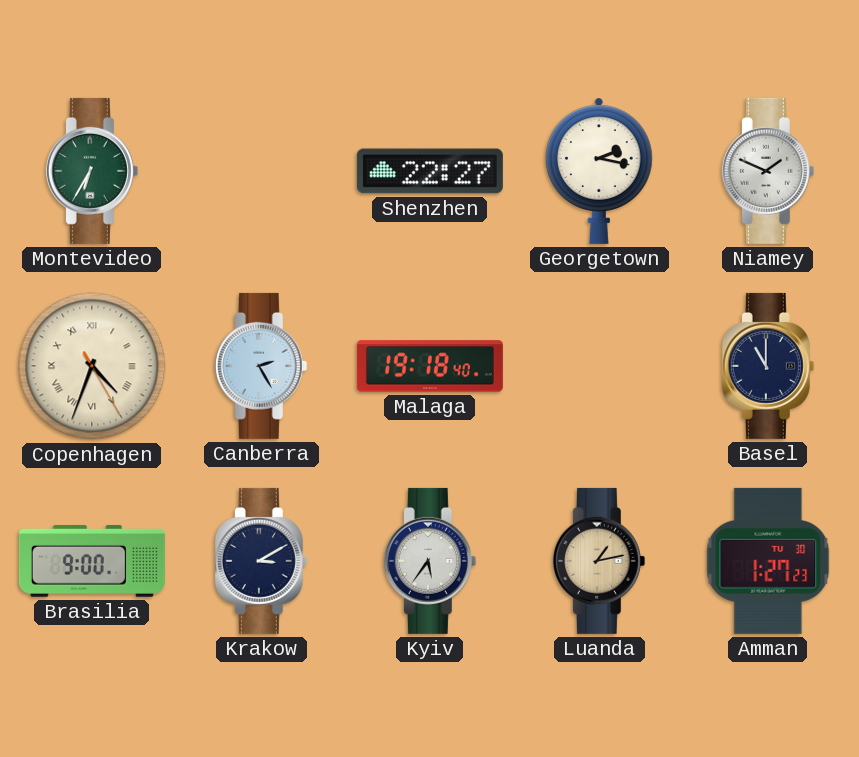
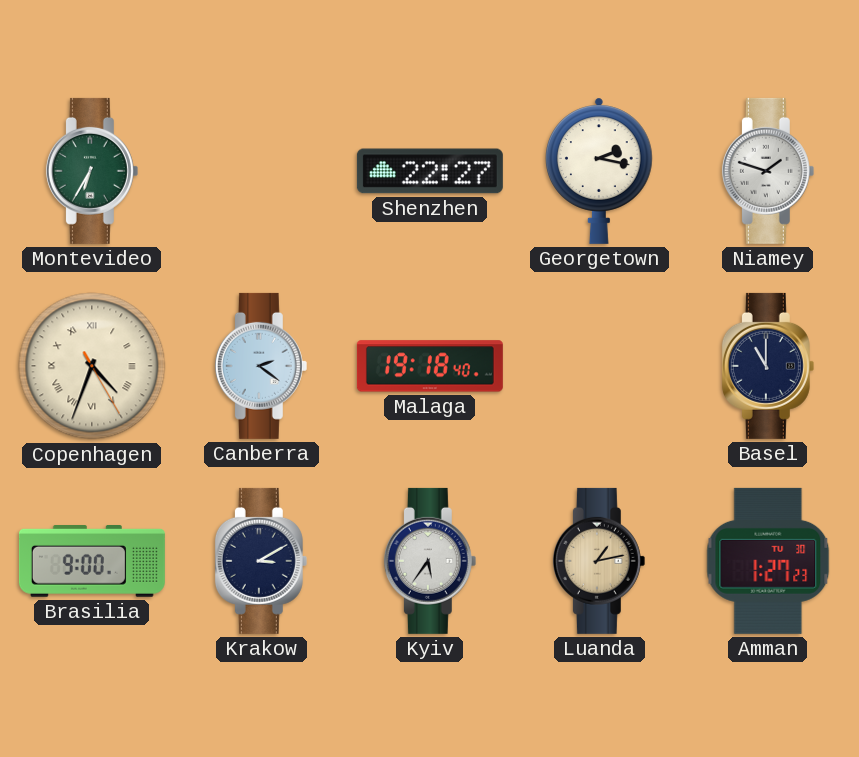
Niamey: 1:49 -> 1:48 (768, 171)
Canberra: 2:25 -> 2:21 (261, 366)
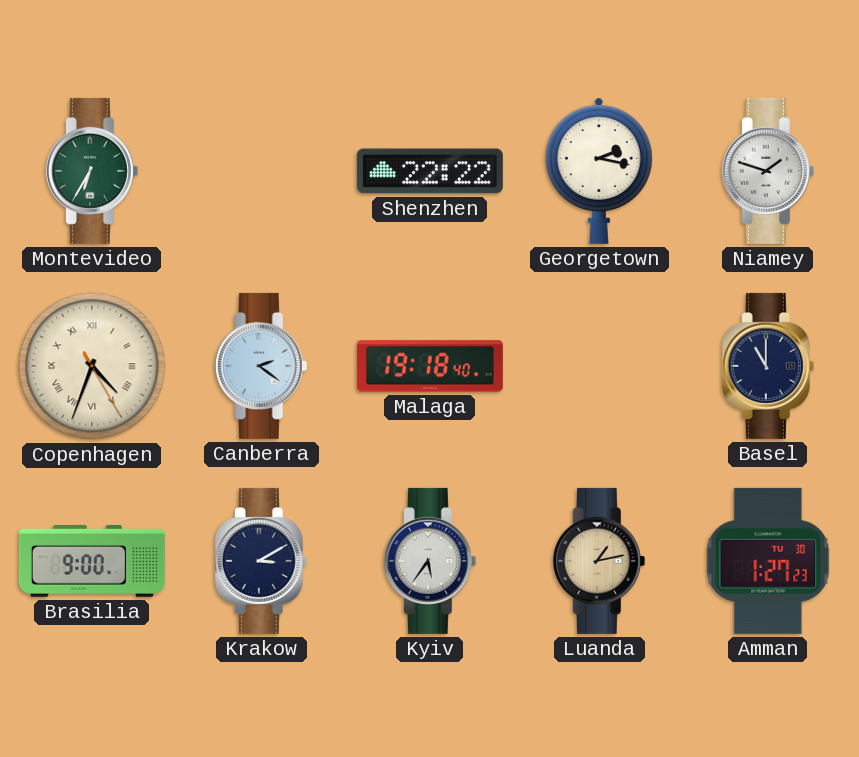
Shenzhen: 22:27 -> 22:22 (430, 171)
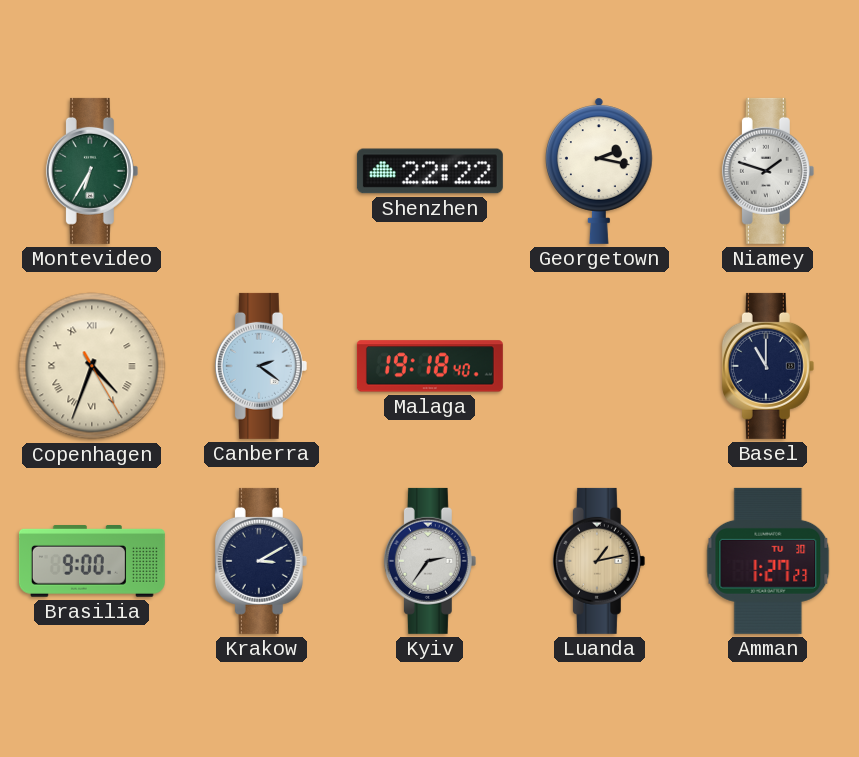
Kyiv: 5:36 -> 2:36 (430, 561)
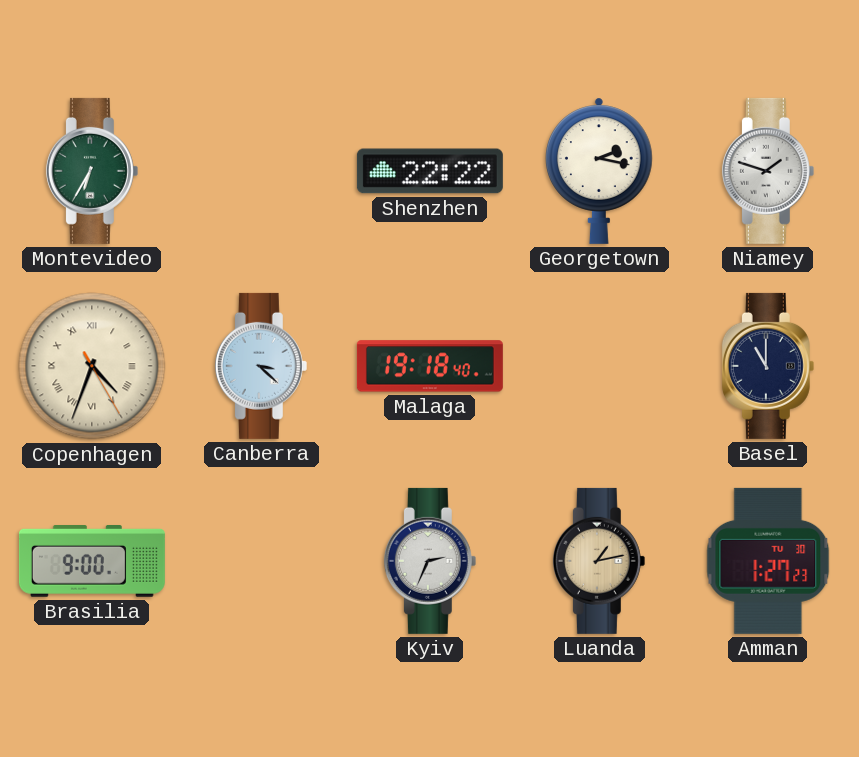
Canberra: 2:21 -> 3:22 (261, 366)
Krakow: 3:10 -> none (261, 561)
Kyiv: 2:36 -> 2:34 (430, 561)
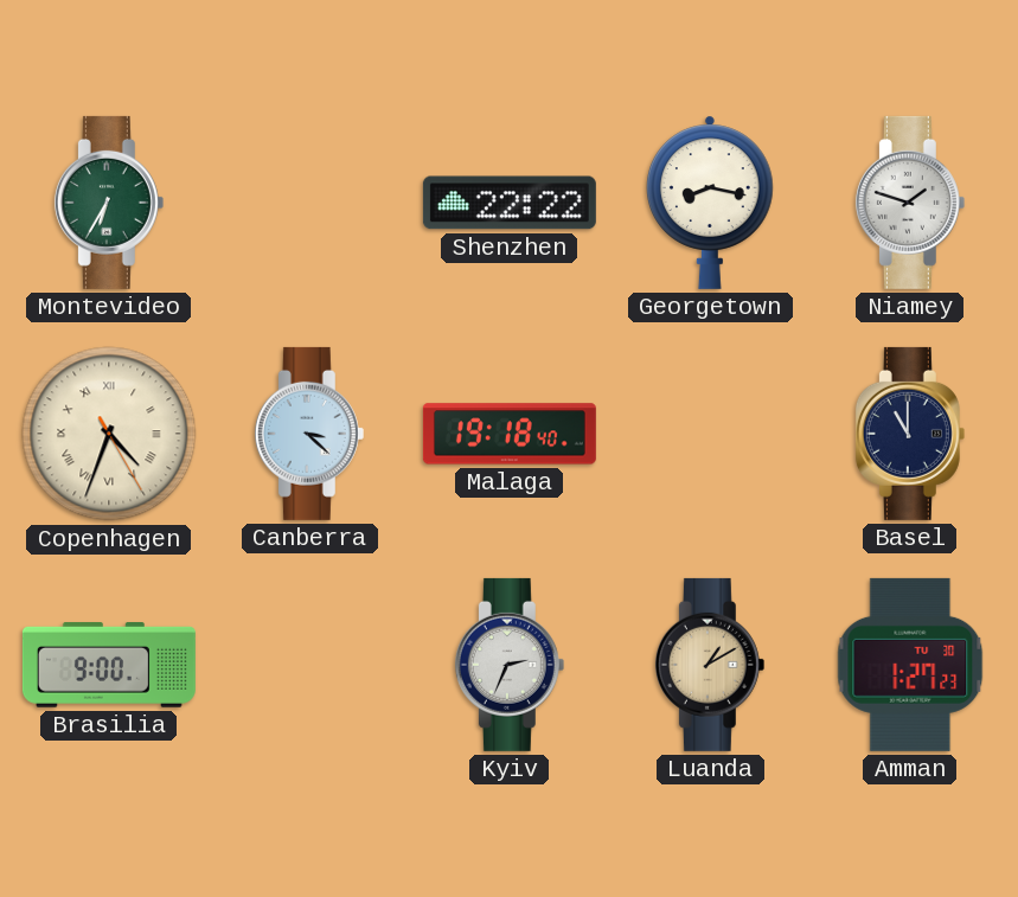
Georgetown: 2:17 -> 8:17 (711, 203)
Luanda: 1:13 -> 1:10 (710, 665)
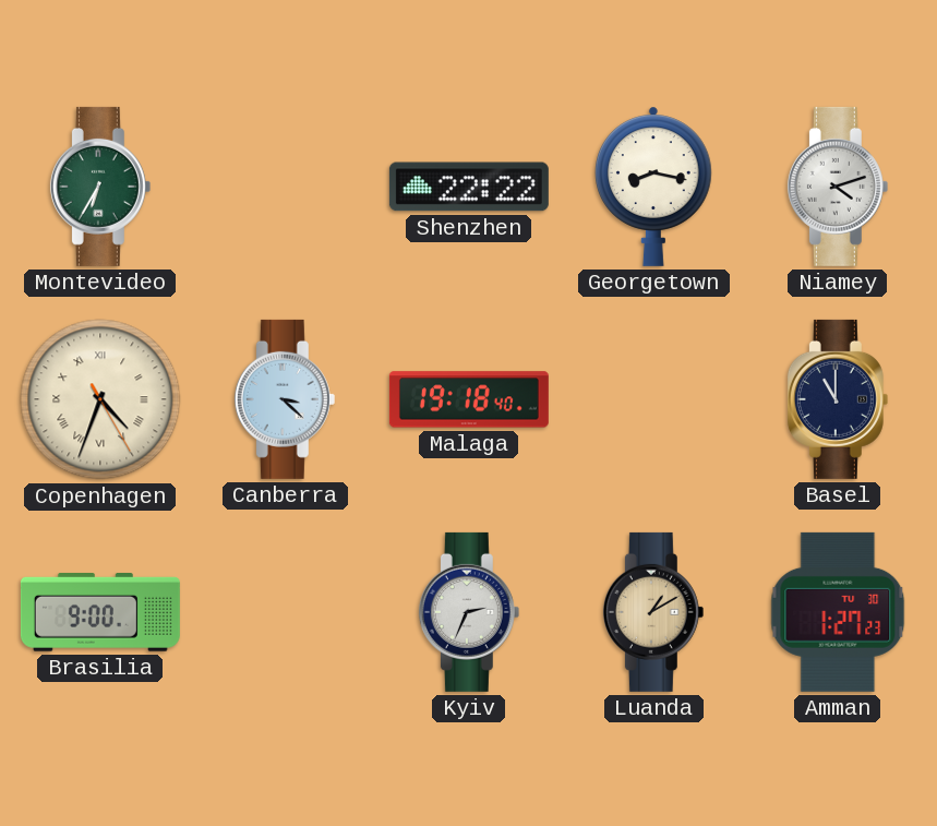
Niamey: 1:48 -> 4:12 (838, 187)
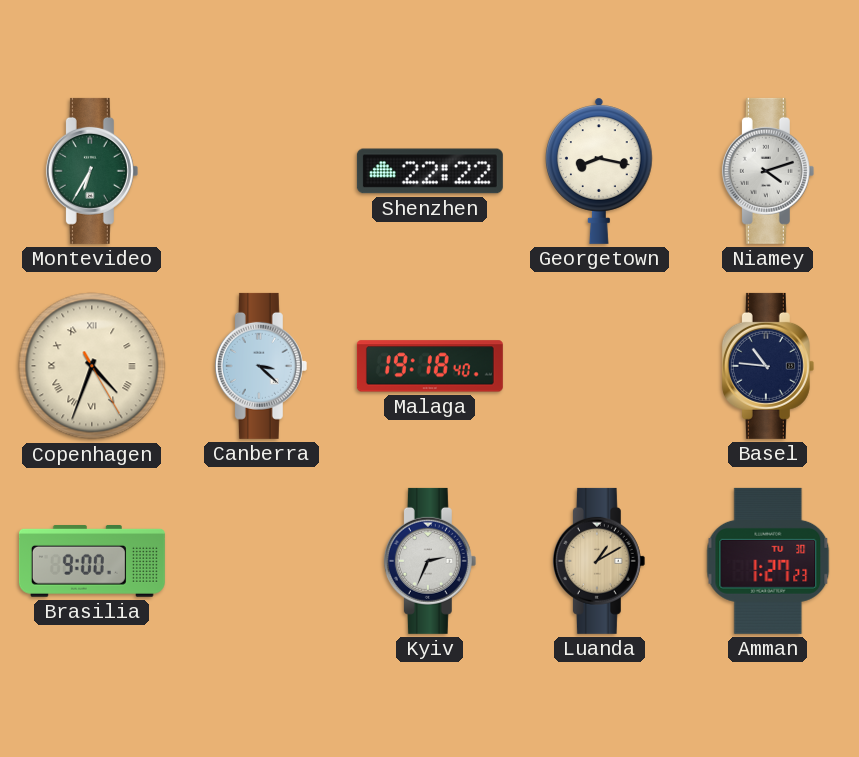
Basel: 11:00 -> 10:46 (768, 366)
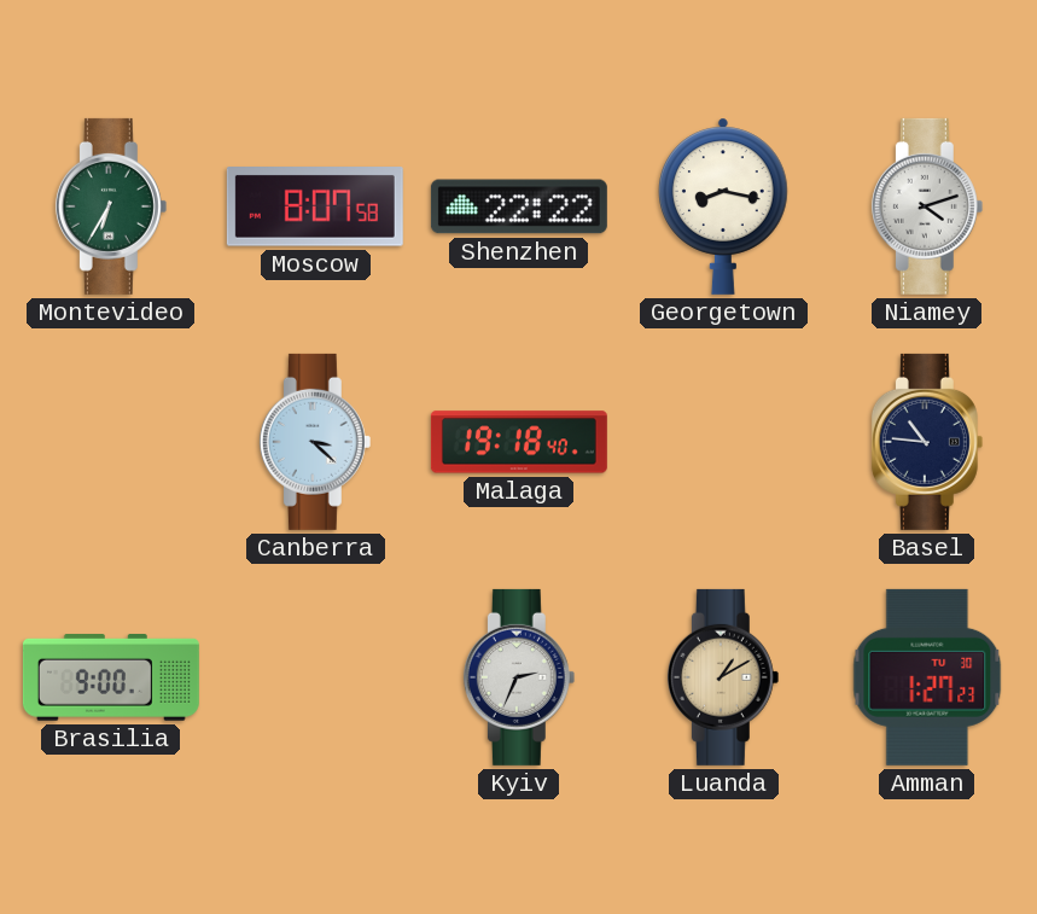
Moscow: none -> 8:07 (315, 208)
Copenhagen: 4:33 -> none (92, 366)
